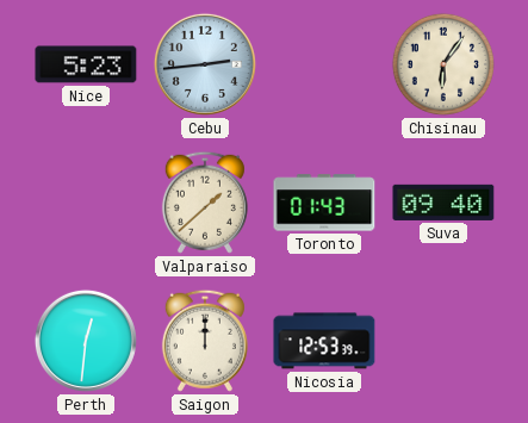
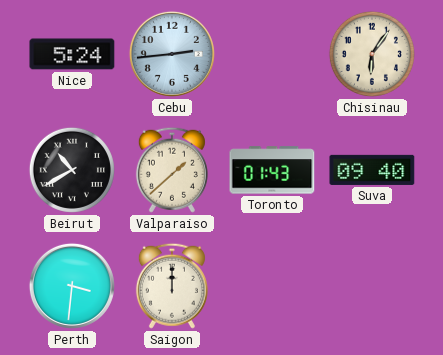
Nice: 5:23 -> 5:24 (72, 54)
Beirut: none -> 10:40 (72, 170)
Perth: 12:31 -> 3:31 (72, 286)
Nicosia: 12:53 -> none (324, 341)
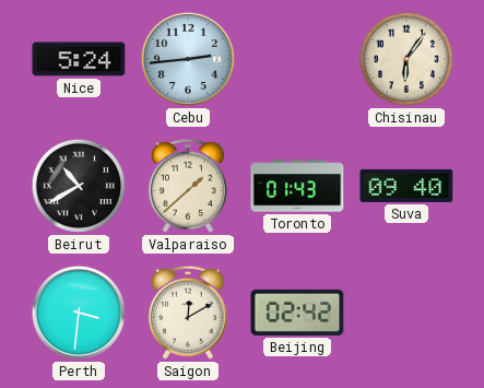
Saigon: 12:00 -> 12:10 (188, 313)
Beijing: none -> 02:42 (297, 313)
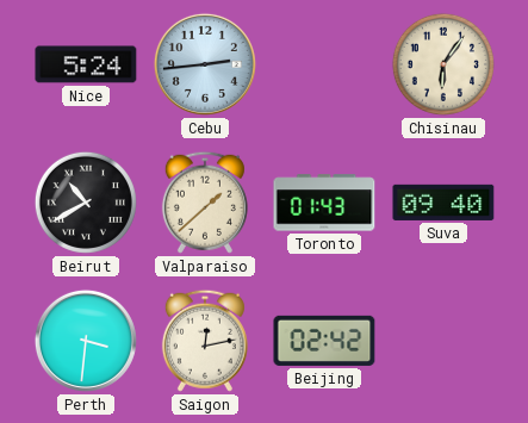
Saigon: 12:10 -> 12:13 (205, 341)
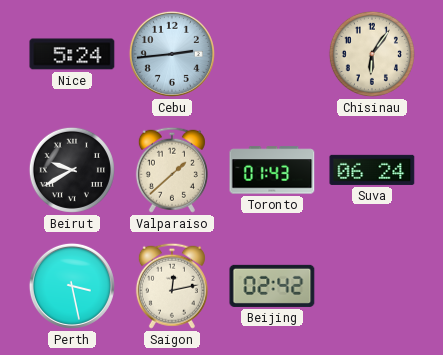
Beirut: 10:40 -> 9:40 (72, 170)
Suva: 09:40 -> 06:24 (372, 170)
Perth: 3:31 -> 3:28 (72, 286)
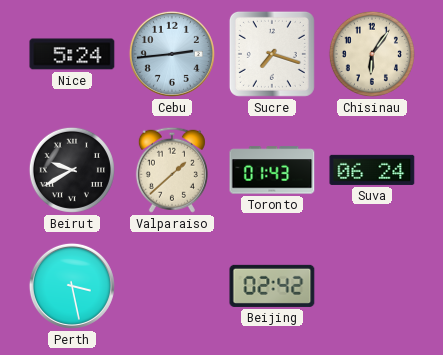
Sucre: none -> 7:18 (272, 54)
Saigon: 12:13 -> none (172, 286)
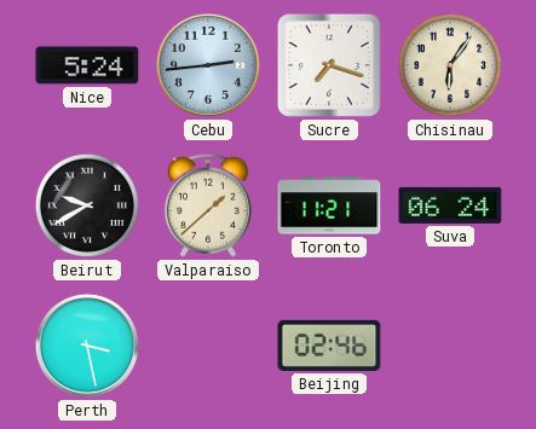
Toronto: 01:43 -> 11:21 (329, 205)
Beijing: 02:42 -> 02:46 (329, 346)
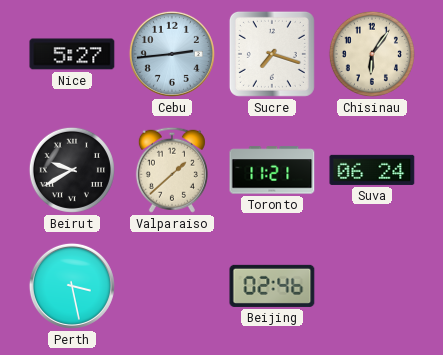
Nice: 5:24 -> 5:27 (72, 54)
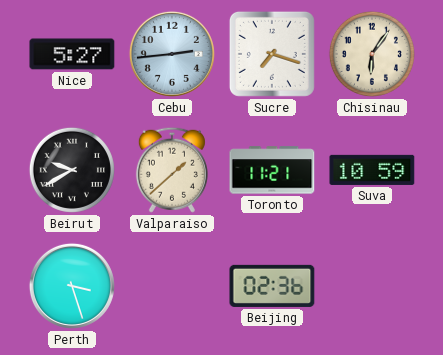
Suva: 06:24 -> 10:59 (372, 170)
Perth: 3:28 -> 3:27 (72, 286)
Beijing: 02:46 -> 02:36 (272, 286)
